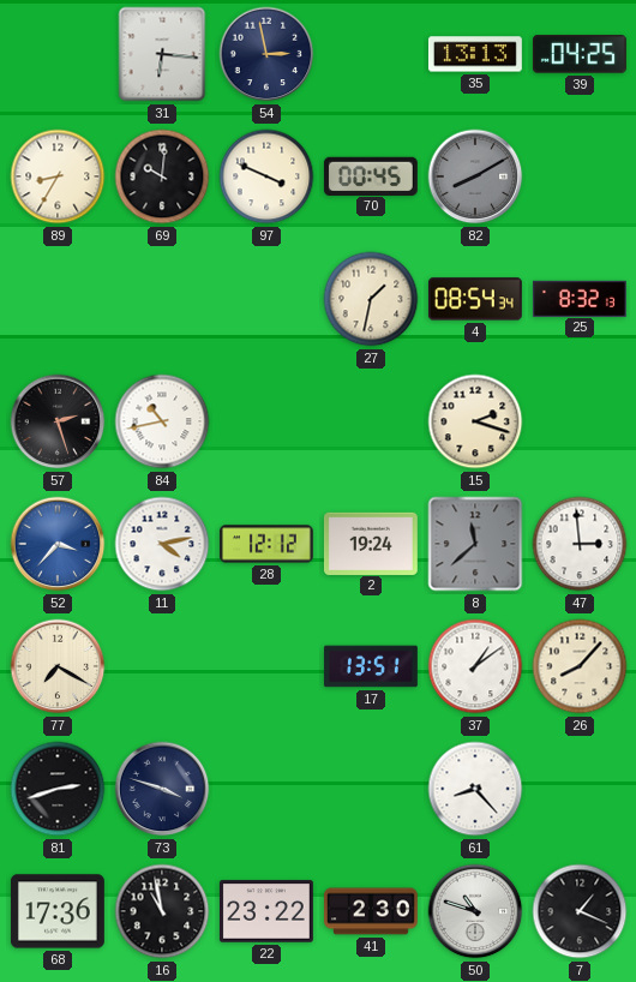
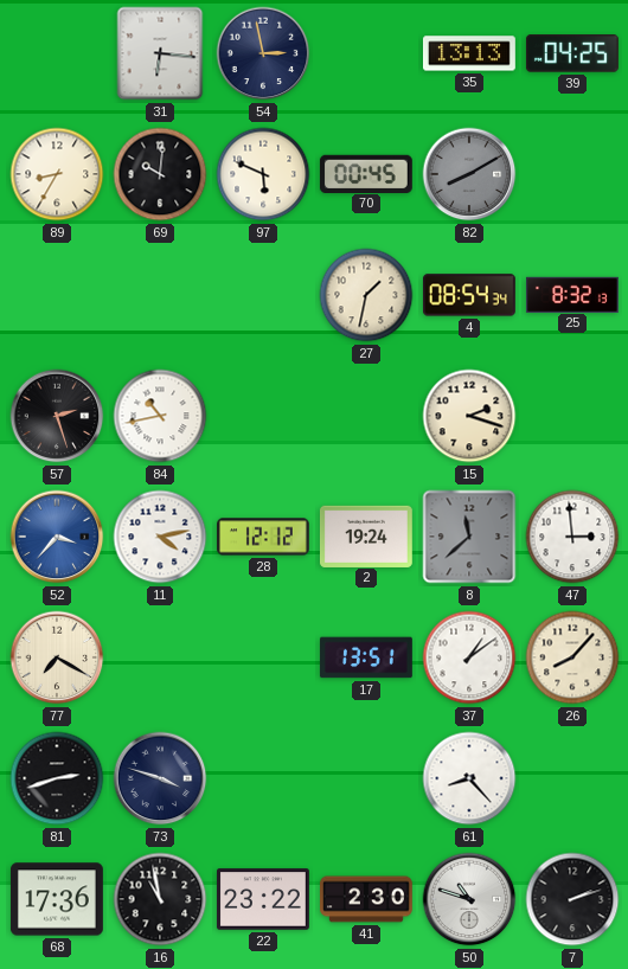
97: 3:49 -> 5:49 (263, 174)
7: 1:19 -> 2:12 (572, 899)
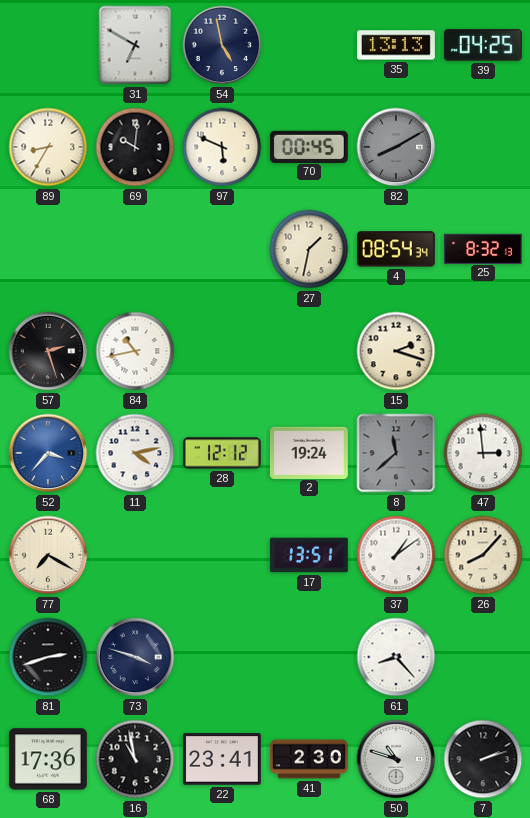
31: 6:16 -> 6:50 (135, 45)
54: 2:58 -> 4:58 (222, 45)
22: 23:22 -> 23:41 (222, 759)
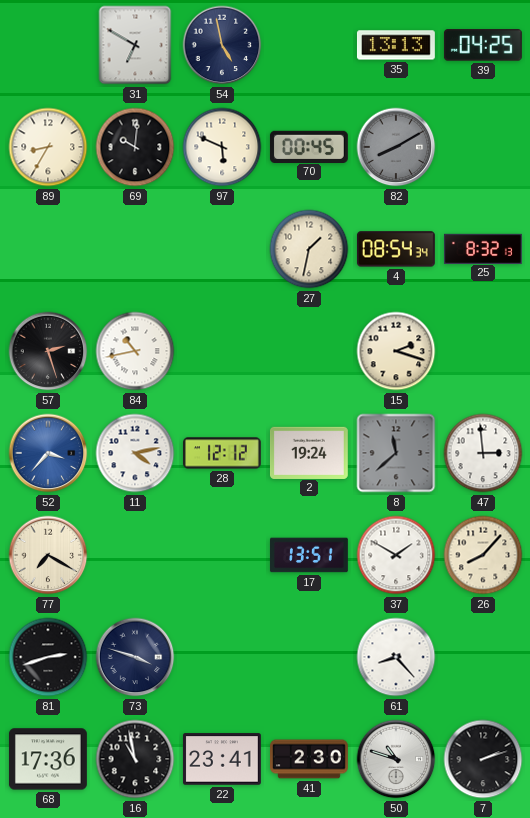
37: 1:09 -> 1:50 (396, 555)
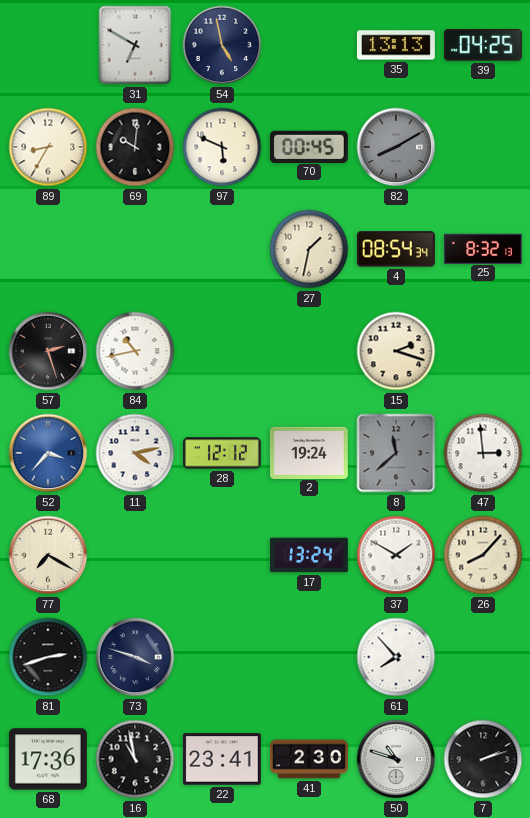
17: 13:51 -> 13:24 (309, 555)
61: 8:23 -> 7:53 (396, 657)
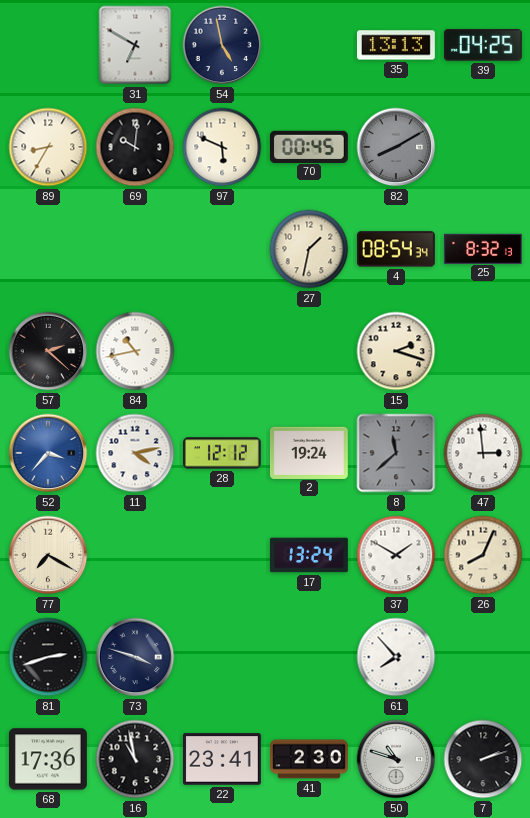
57: 2:27 -> 2:22 (48, 351)
26: 8:07 -> 8:04 (483, 555)
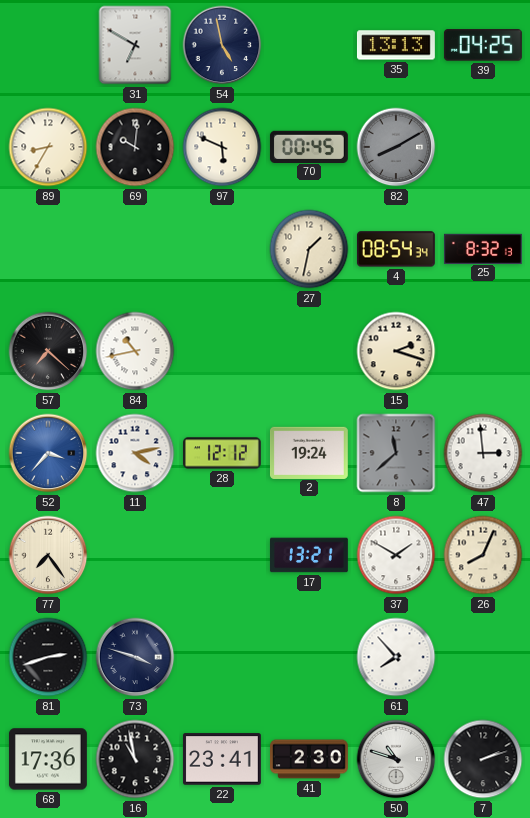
57: 2:22 -> 7:22 (48, 351)
77: 7:20 -> 7:24 (48, 555)
17: 13:24 -> 13:21 (309, 555)
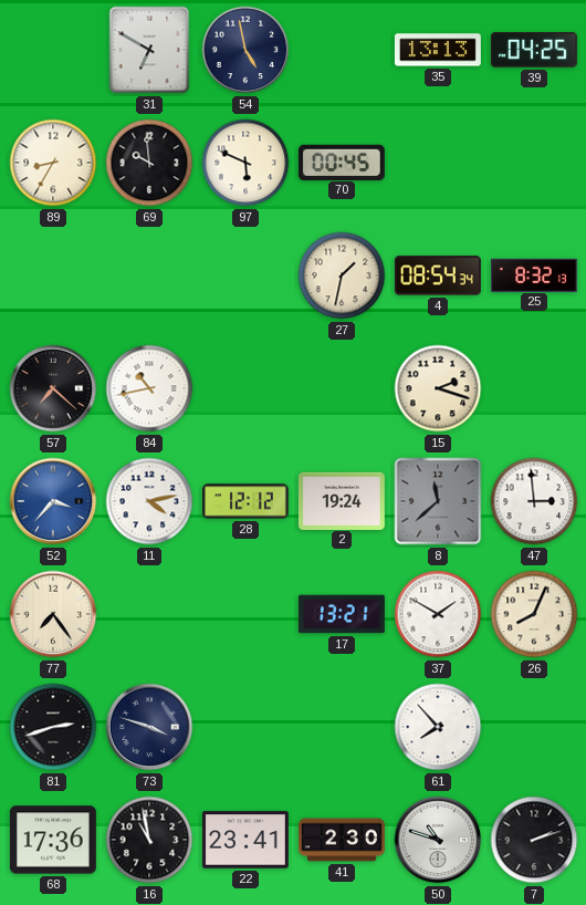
69: 10:01 -> 9:59 (149, 163)
82: 8:10 -> none (396, 147)
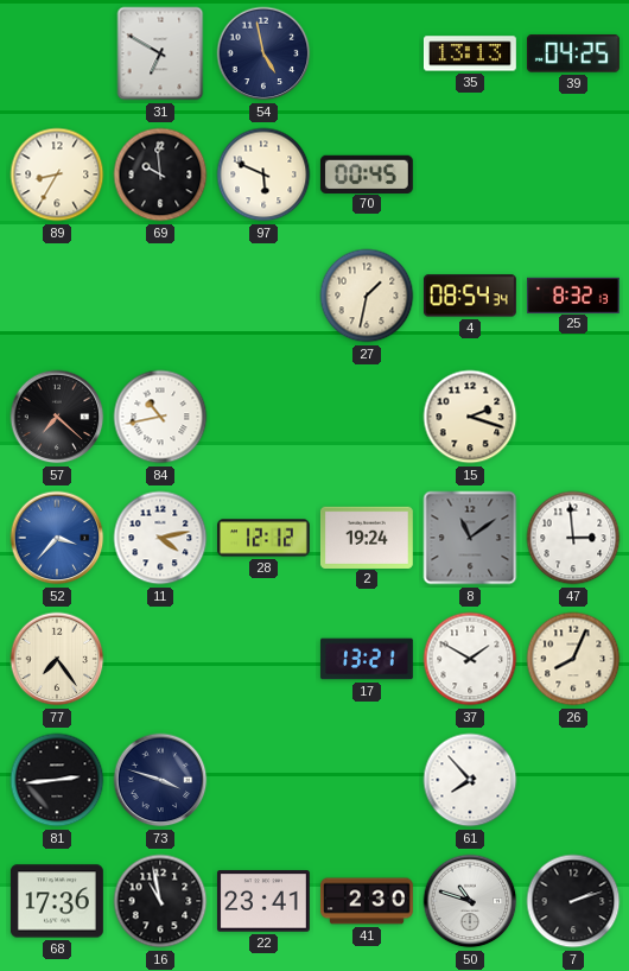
8: 11:38 -> 11:09 (470, 538)
81: 2:42 -> 2:44 (57, 780)
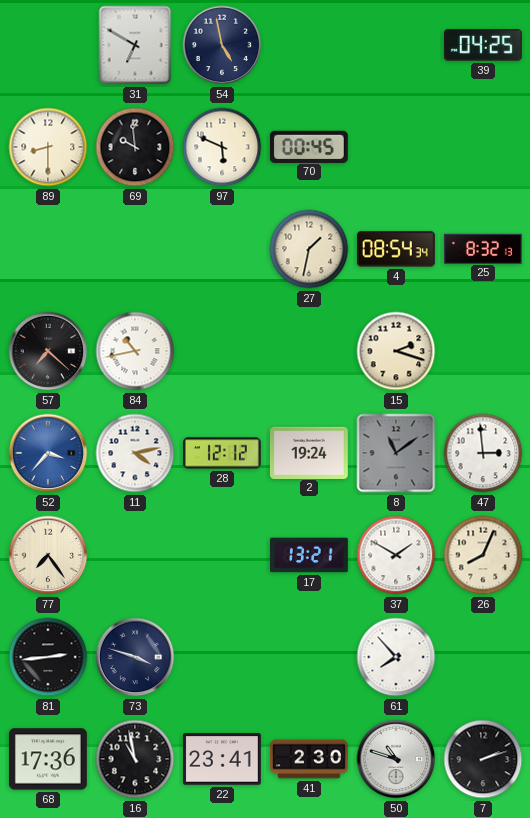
35: 13:13 -> none (470, 53)
89: 8:35 -> 8:30 (48, 147)
